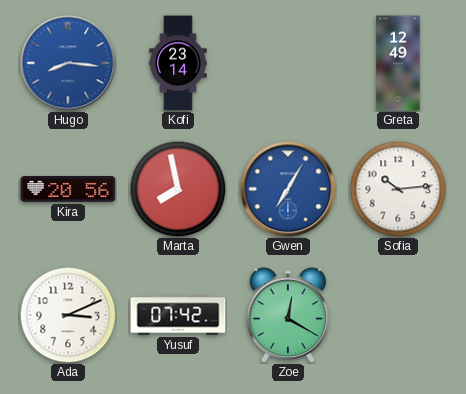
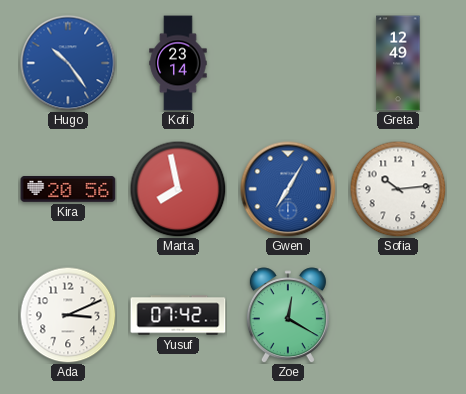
Hugo: 8:16 -> 10:24 (68, 63)
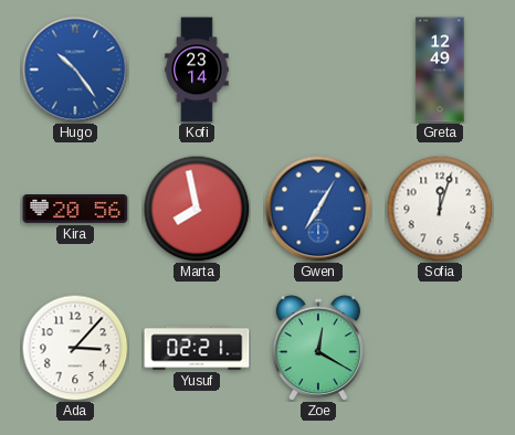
Sofia: 10:14 -> 12:03 (440, 209)
Ada: 3:11 -> 3:07 (75, 348)
Yusuf: 07:42 -> 02:21 (197, 348)
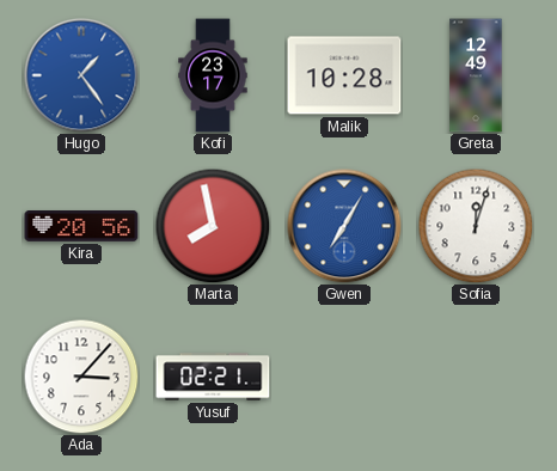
Hugo: 10:24 -> 1:24 (81, 75)
Kofi: 23:14 -> 23:17 (213, 75)
Malik: none -> 10:28 (344, 75)
Zoe: 12:20 -> none (318, 348)
